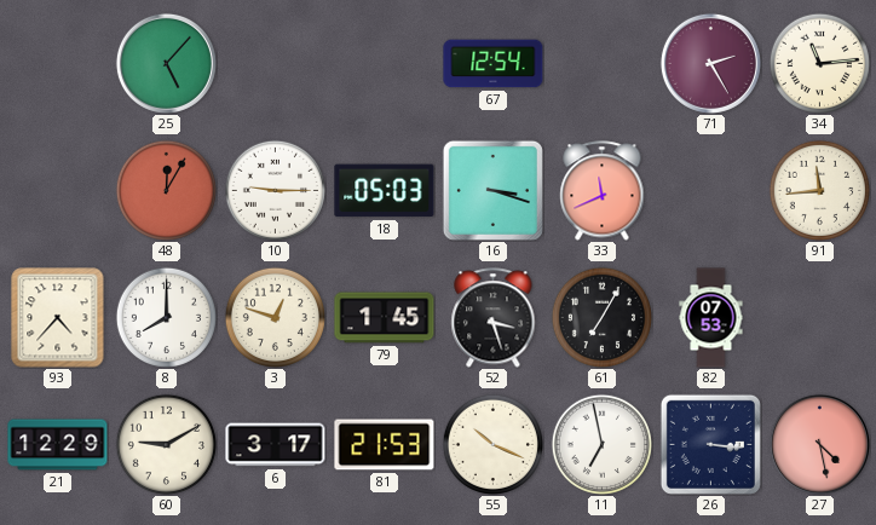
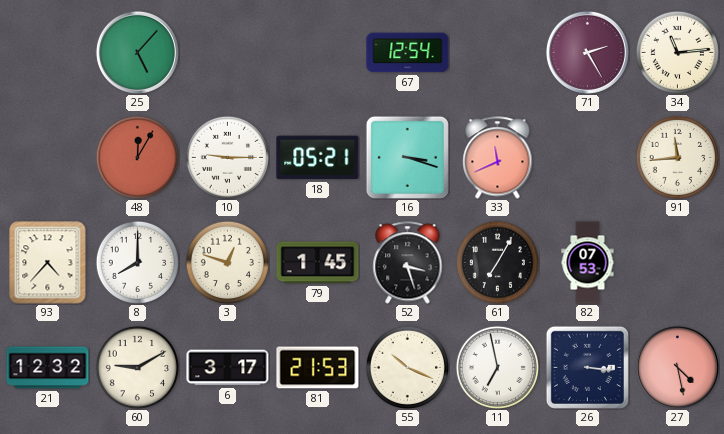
18: 05:03 -> 05:21 (318, 158)
21: 12:29 -> 12:32 (48, 368)
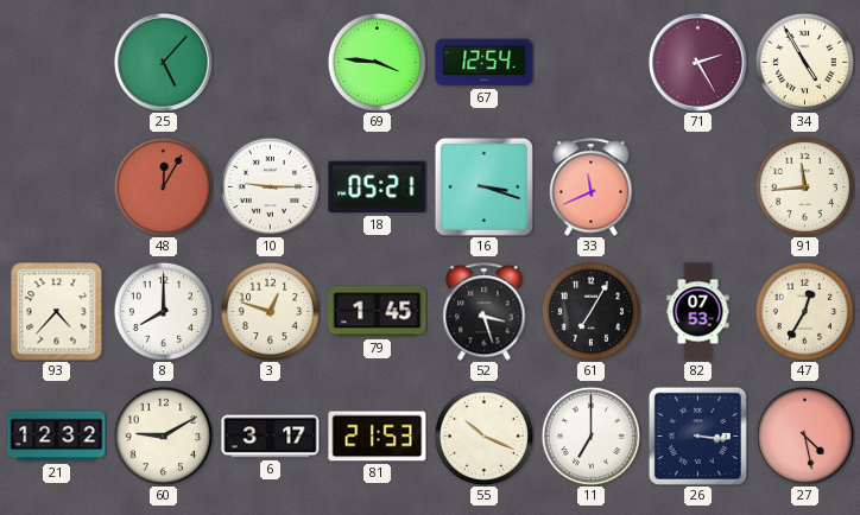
69: none -> 3:46 (377, 62)
34: 11:14 -> 4:55 (804, 62)
47: none -> 12:35 (804, 311)
11: 6:58 -> 7:00 (590, 435)
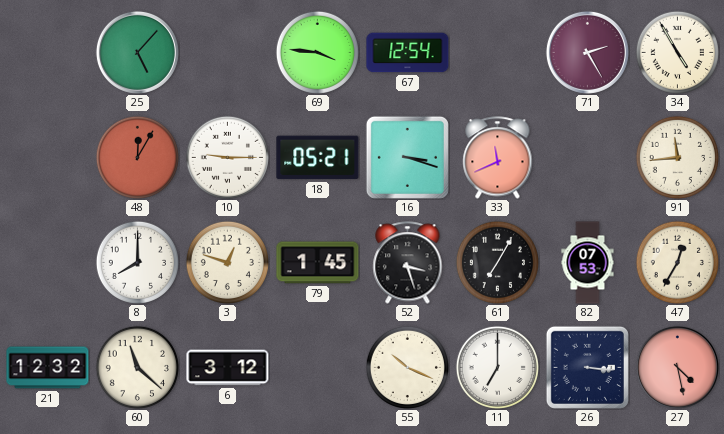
93: 4:37 -> none (57, 312)
60: 9:10 -> 11:22 (137, 367)
6: 3:17 -> 3:12 (228, 368)
81: 21:53 -> none (378, 437)
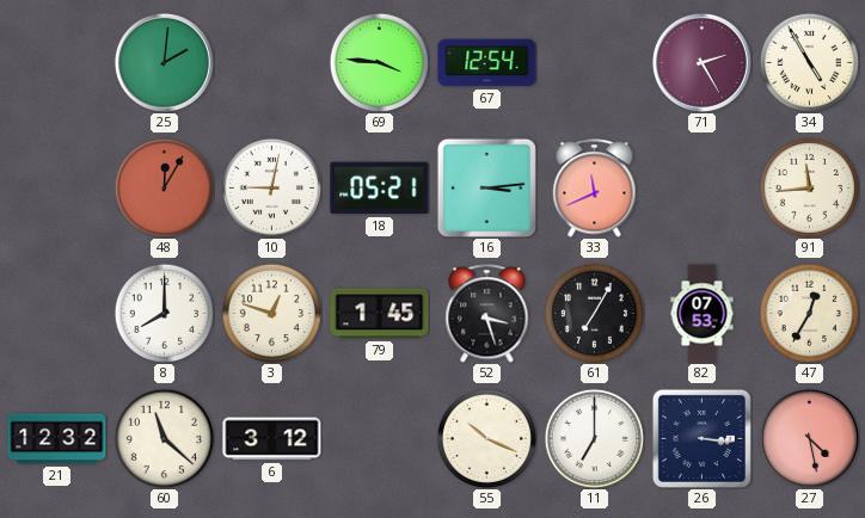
25: 5:07 -> 2:01 (164, 62)
10: 9:15 -> 9:02 (271, 187)
16: 3:18 -> 3:14 (486, 187)
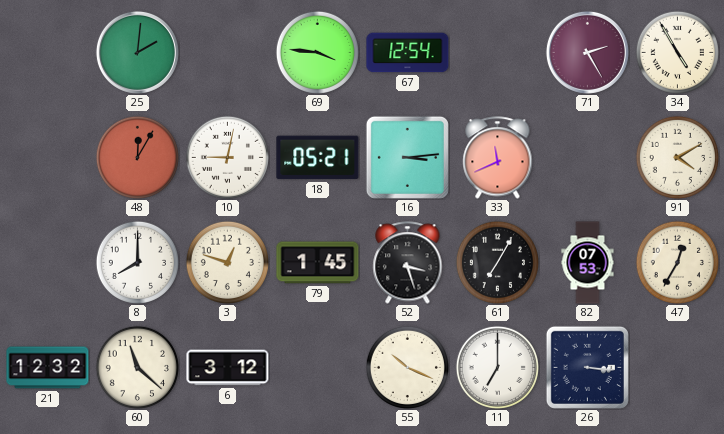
91: 11:44 -> 4:10 (677, 157)
27: 4:28 -> none (809, 438)
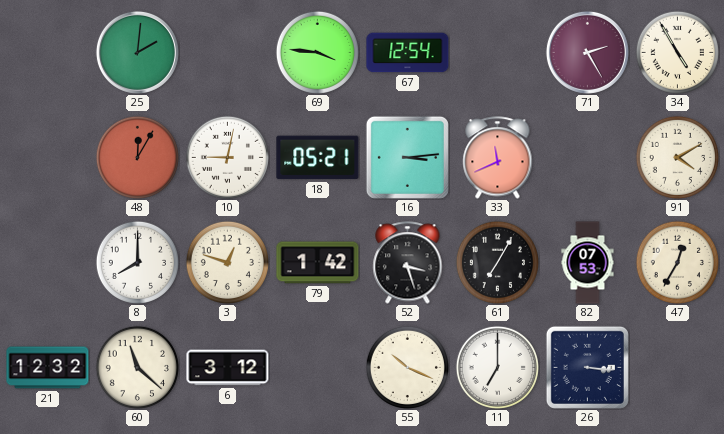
79: 1:45 -> 1:42 (318, 263)
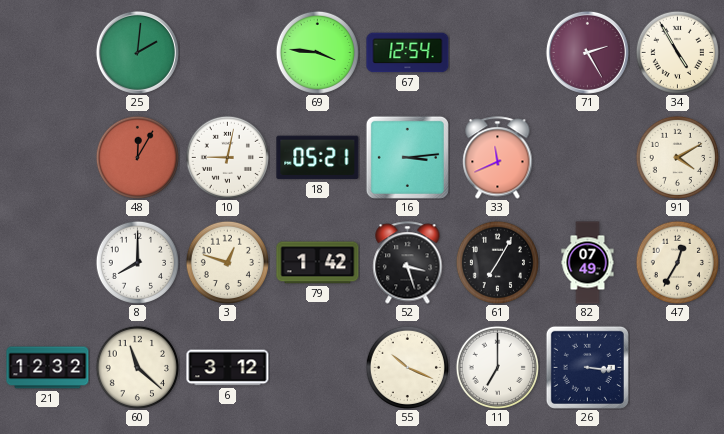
82: 07:53 -> 07:49 (588, 263)
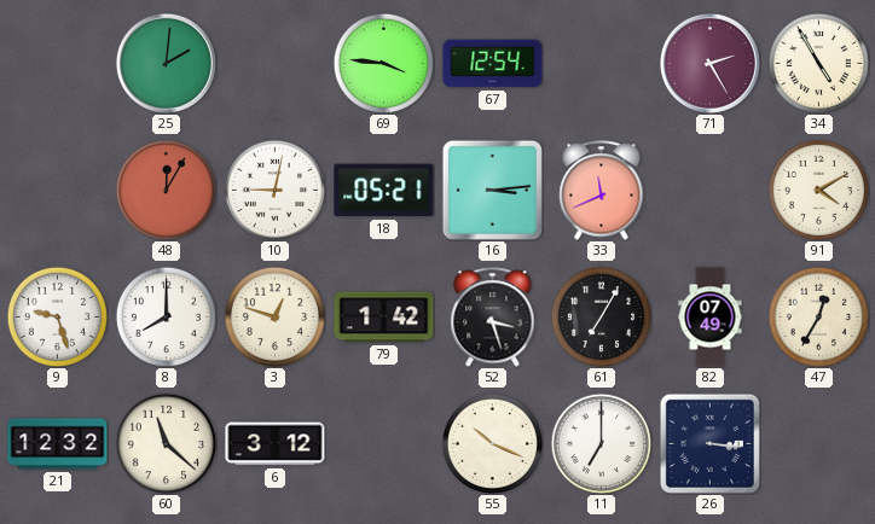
9: none -> 9:27 (57, 316)
